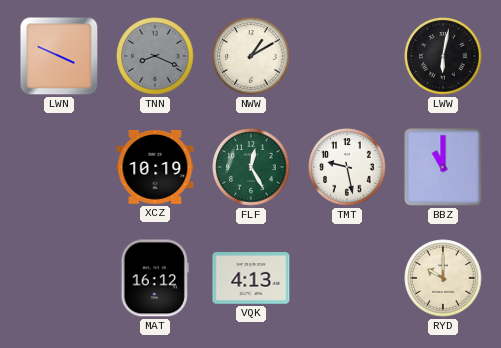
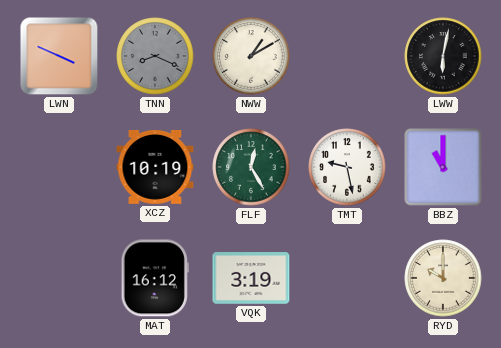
VQK: 4:13 -> 3:19 (251, 278)
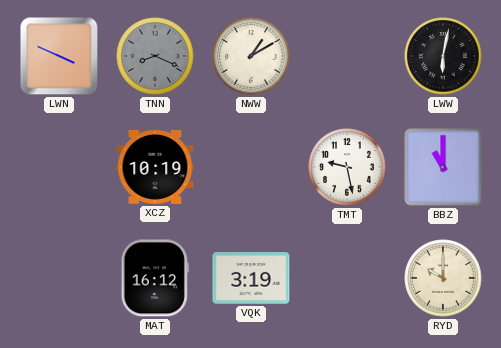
FLF: 12:25 -> none (251, 167)
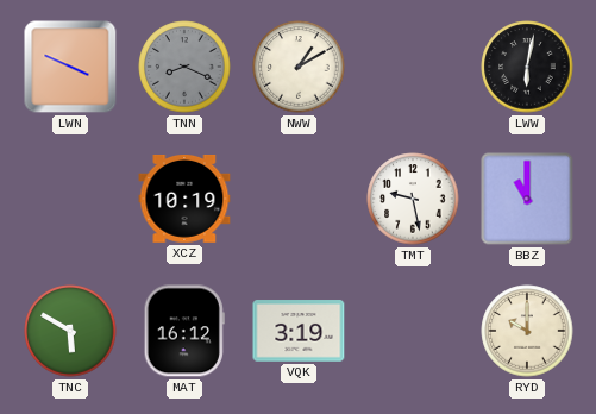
TNC: none -> 5:50 (70, 331)
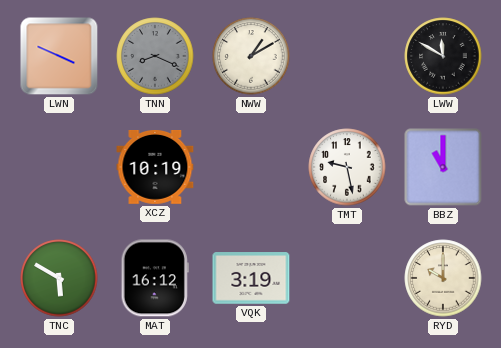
LWW: 6:02 -> 11:50 (443, 56)
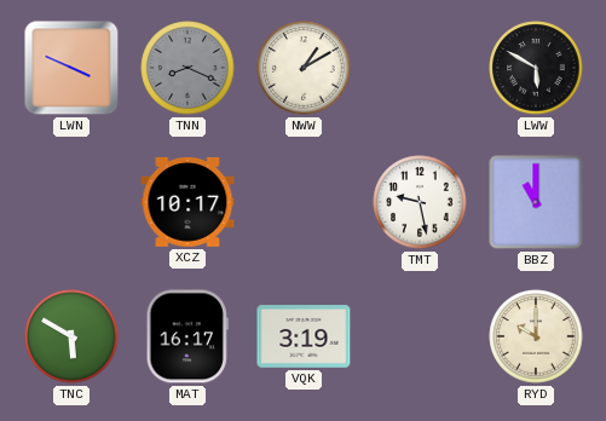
LWW: 11:50 -> 5:50 (536, 68)
XCZ: 10:19 -> 10:17 (187, 203)
MAT: 16:12 -> 16:17 (187, 336)
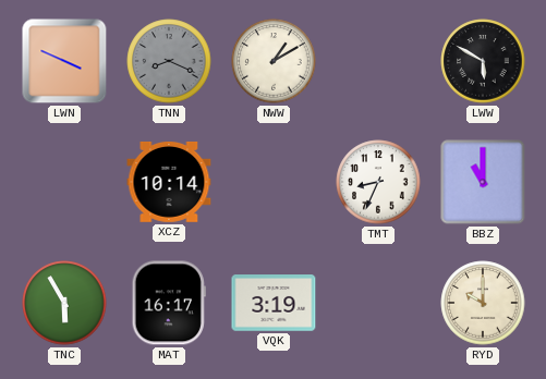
XCZ: 10:17 -> 10:14 (169, 183)
TMT: 9:28 -> 8:34 (378, 182)
TNC: 5:50 -> 5:55 (64, 303)
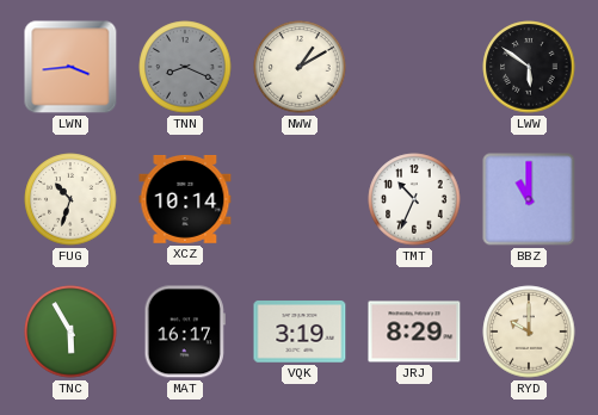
LWN: 3:49 -> 3:44 (70, 67)
LWW: 5:50 -> 5:51 (529, 67)
FUG: none -> 10:33 (70, 199)
TMT: 8:34 -> 10:34 (414, 199)
JRJ: none -> 8:29 (414, 332)
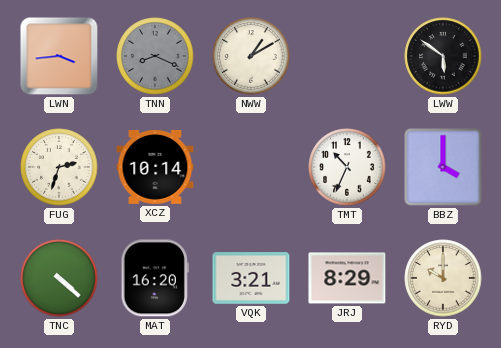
FUG: 10:33 -> 2:33 (59, 167)
BBZ: 11:00 -> 4:00 (443, 167)
TNC: 5:55 -> 4:22 (59, 278)
MAT: 16:17 -> 16:20 (155, 278)
VQK: 3:19 -> 3:21 (251, 278)
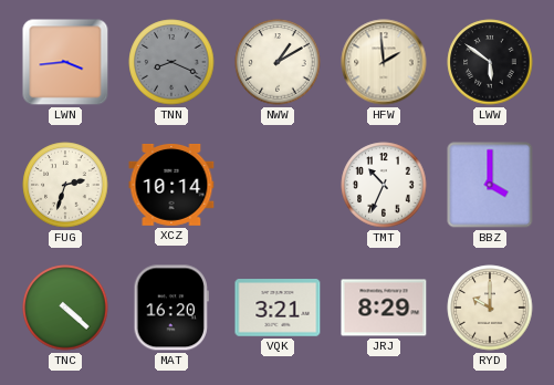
HFW: none -> 1:59 (384, 62)
